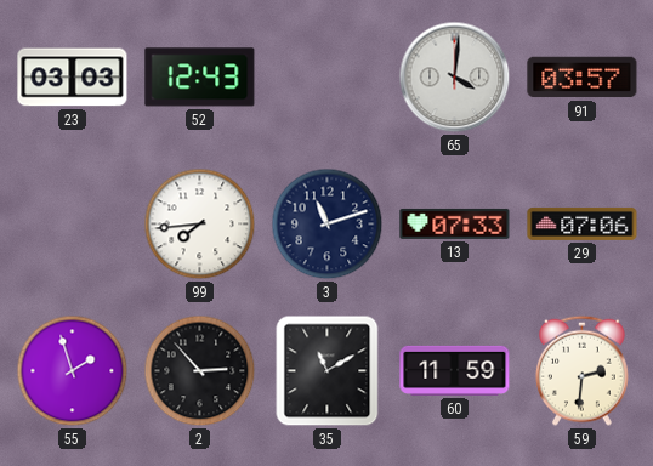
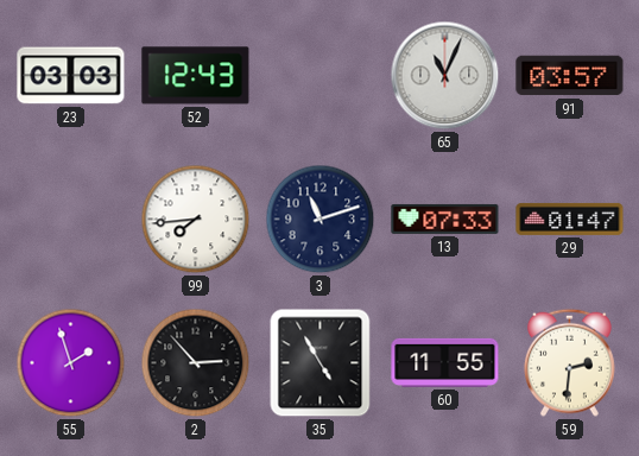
65: 4:01 -> 11:04 (445, 76)
29: 07:06 -> 01:47 (570, 218)
35: 11:10 -> 4:55 (321, 363)
60: 11:59 -> 11:55 (445, 362)
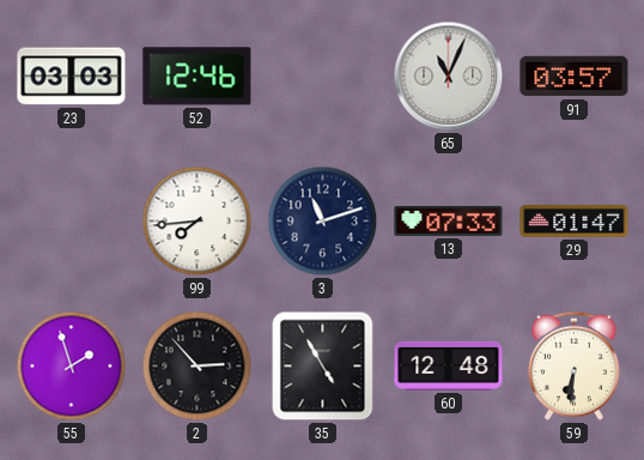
52: 12:43 -> 12:46 (198, 77)
60: 11:55 -> 12:48 (449, 365)
59: 2:31 -> 6:31 (573, 365)
